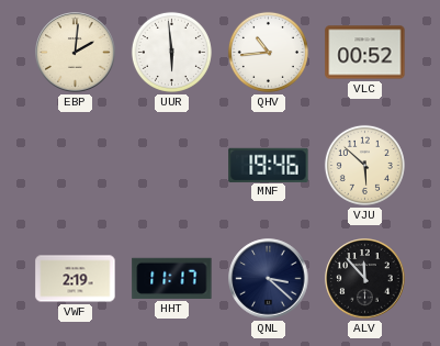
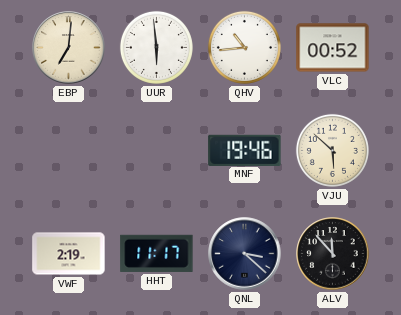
EBP: 2:01 -> 7:01 (69, 48)
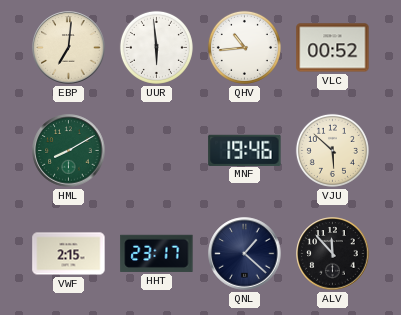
HML: none -> 8:10 (69, 151)
VWF: 2:19 -> 2:15 (69, 254)
HHT: 11:17 -> 23:17 (157, 253)
QNL: 3:22 -> 1:22 (245, 254)
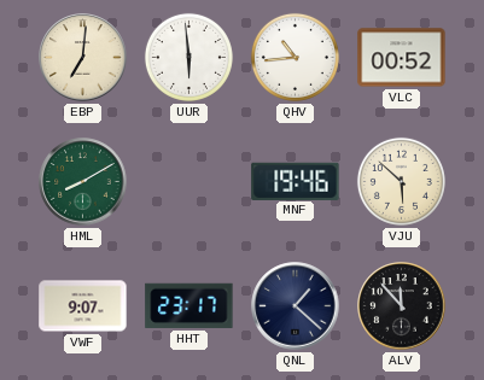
VWF: 2:15 -> 9:07 (83, 306)
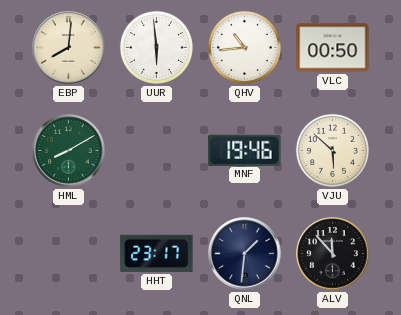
EBP: 7:01 -> 8:01 (69, 48)
VLC: 00:52 -> 00:50 (333, 48)
VWF: 9:07 -> none (83, 306)
QNL: 1:22 -> 1:31 (245, 254)
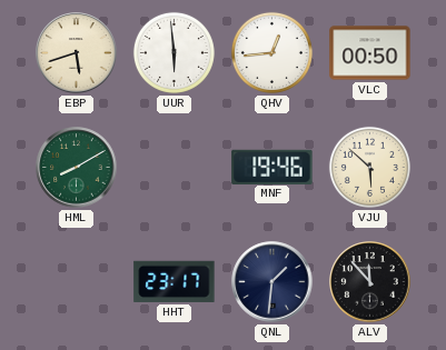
EBP: 8:01 -> 5:42 (77, 53)
QHV: 10:44 -> 12:44 (271, 52)
